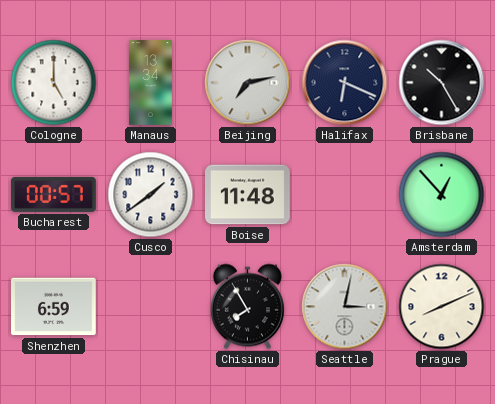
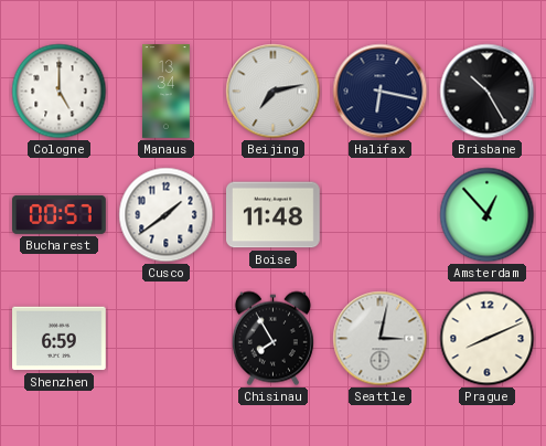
Halifax: 6:19 -> 6:17 (381, 92)
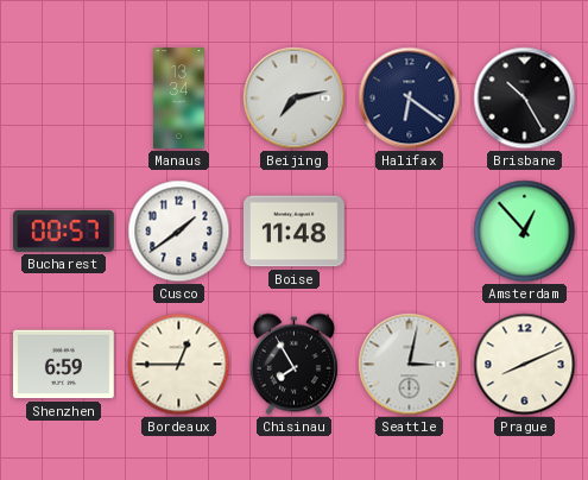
Cologne: 5:00 -> none (60, 92)
Halifax: 6:17 -> 6:21 (410, 99)
Bordeaux: none -> 12:45 (179, 365)
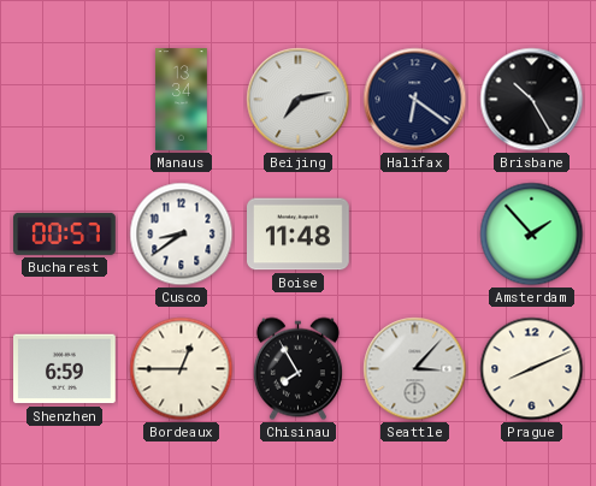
Cusco: 1:39 -> 8:39 (182, 235)
Amsterdam: 12:53 -> 1:53 (532, 235)
Seattle: 3:02 -> 3:07 (415, 369)
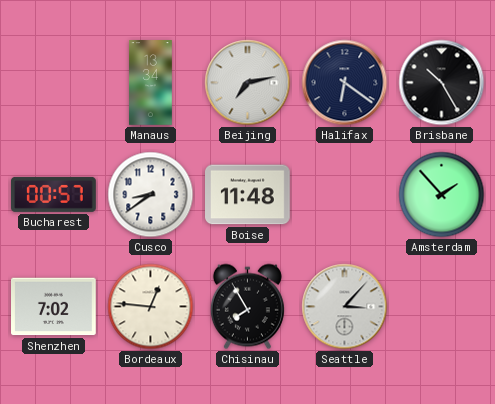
Shenzhen: 6:59 -> 7:02 (54, 307)
Bordeaux: 12:45 -> 12:46 (151, 307)
Prague: 8:11 -> none (532, 369)
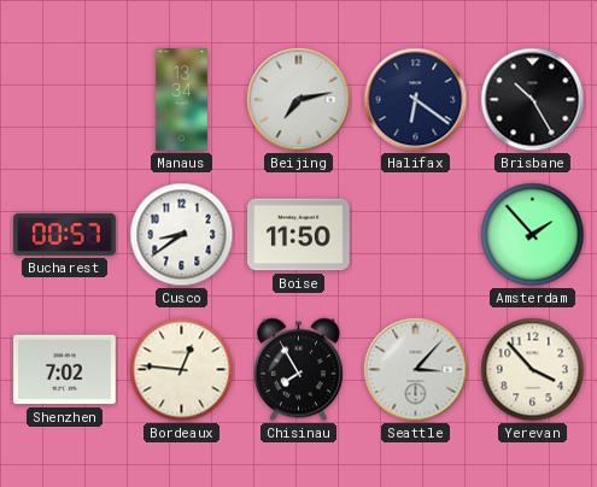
Boise: 11:48 -> 11:50 (299, 235)
Yerevan: none -> 3:53 (533, 370)
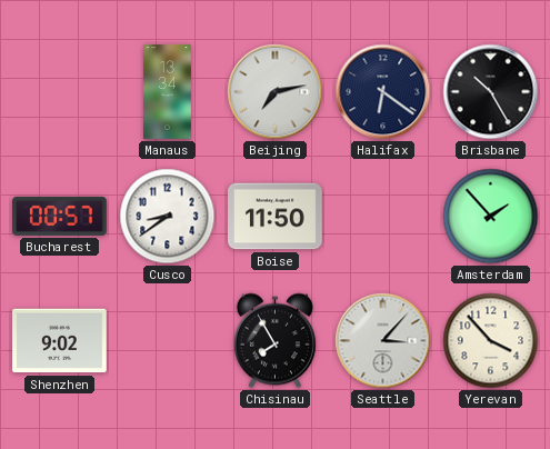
Shenzhen: 7:02 -> 9:02 (60, 341)
Bordeaux: 12:46 -> none (182, 370)
